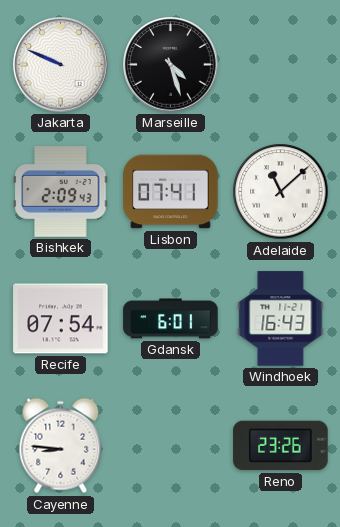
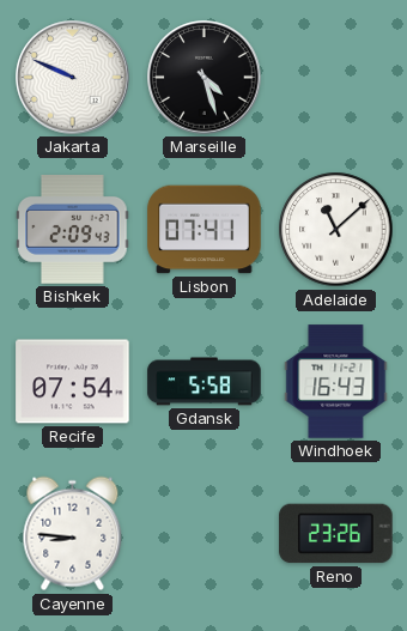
Gdansk: 6:01 -> 5:58 (205, 382)
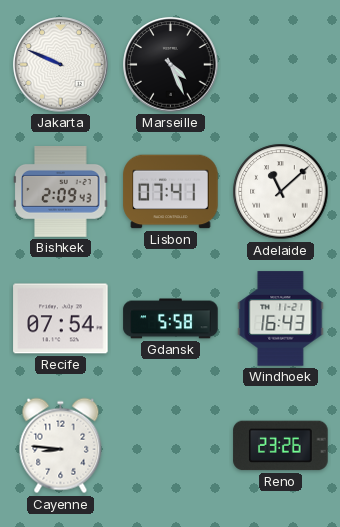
Marseille: 4:27 -> 4:26 (171, 65)
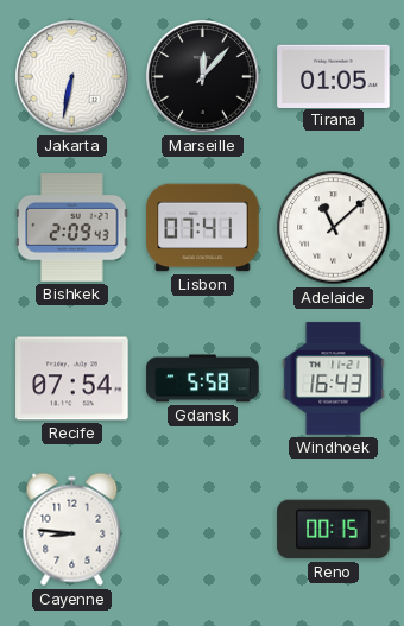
Jakarta: 9:49 -> 6:32 (72, 77)
Marseille: 4:26 -> 12:07 (203, 77)
Tirana: none -> 01:05 (334, 76)
Reno: 23:26 -> 00:15 (334, 530)
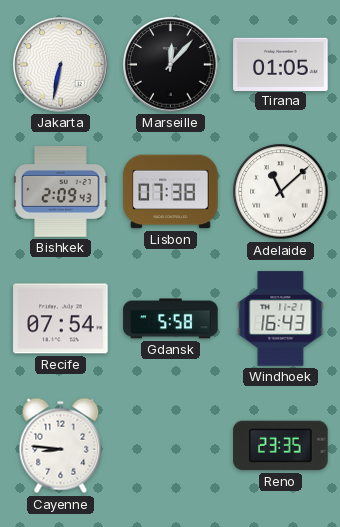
Lisbon: 07:41 -> 07:38 (171, 192)
Reno: 00:15 -> 23:35 (281, 446)
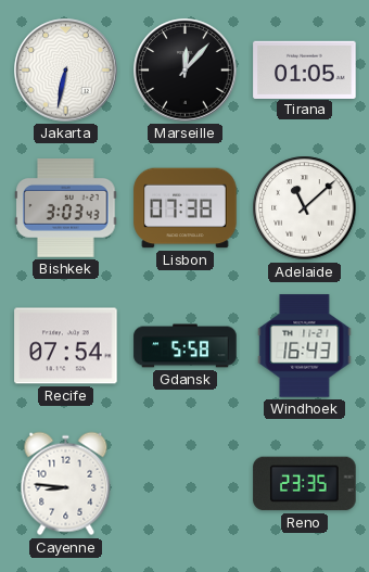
Bishkek: 2:09 -> 3:03 (66, 208)
